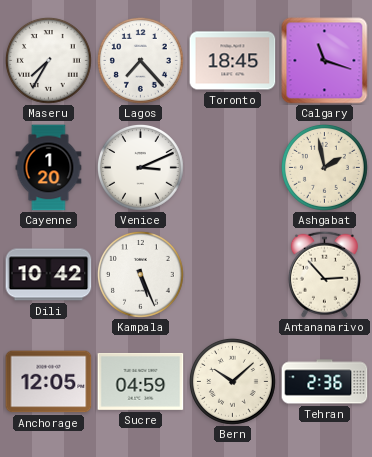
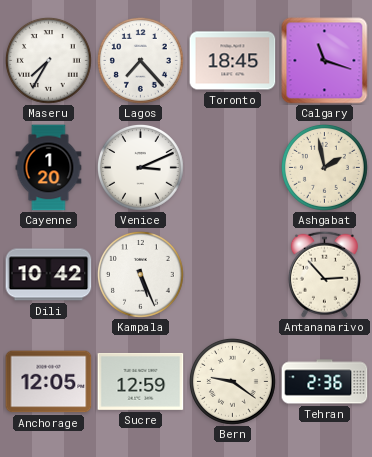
Sucre: 04:59 -> 12:59 (141, 381)
Bern: 10:08 -> 9:21 (232, 381)
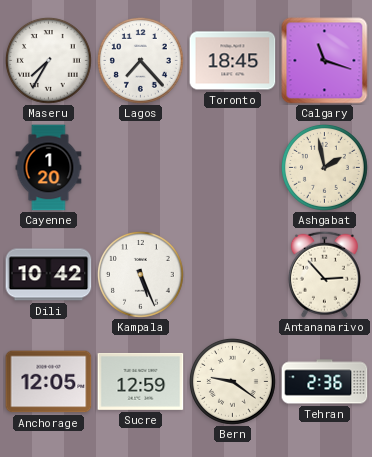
Venice: 3:11 -> none (140, 167)
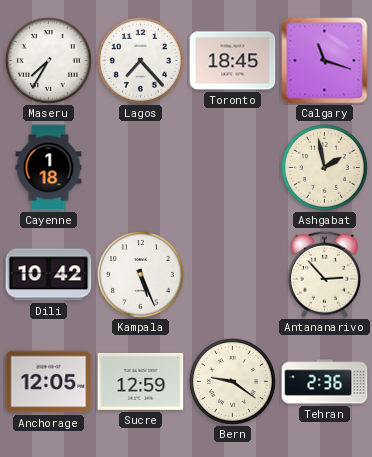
Cayenne: 1:20 -> 1:18 (49, 168)
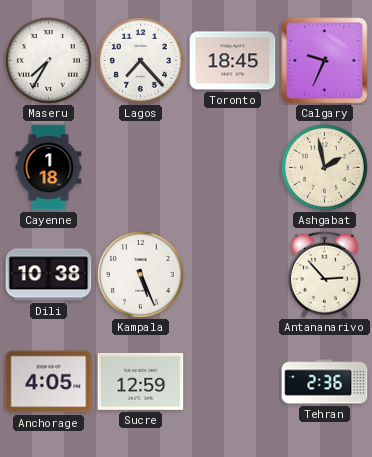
Calgary: 11:18 -> 9:34 (325, 61)
Dili: 10:42 -> 10:38 (49, 275)
Anchorage: 12:05 -> 4:05 (49, 382)
Bern: 9:21 -> none (232, 381)
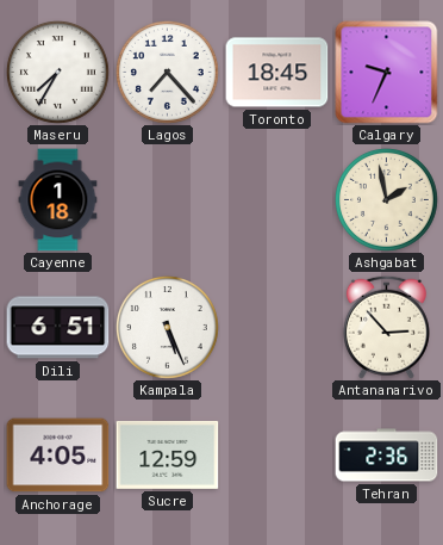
Dili: 10:38 -> 6:51 (58, 328)
